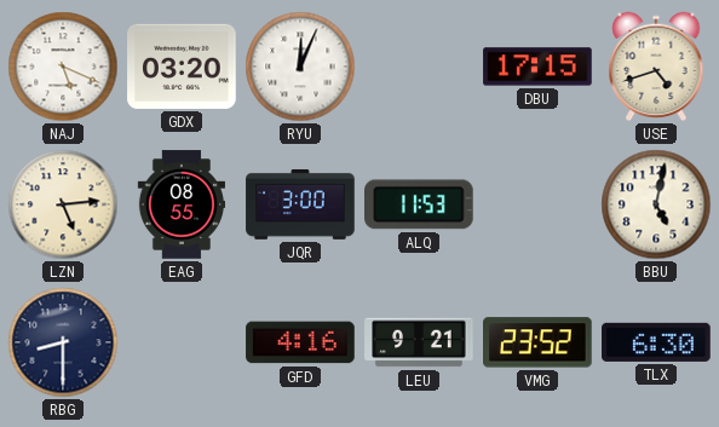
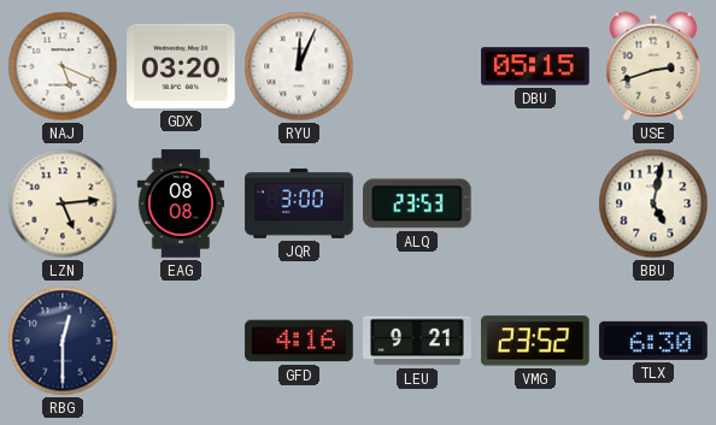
DBU: 17:15 -> 05:15 (535, 66)
USE: 4:42 -> 2:42 (653, 66)
EAG: 08:55 -> 08:08 (180, 203)
ALQ: 11:53 -> 23:53 (418, 203)
RBG: 8:30 -> 12:30 (63, 341)
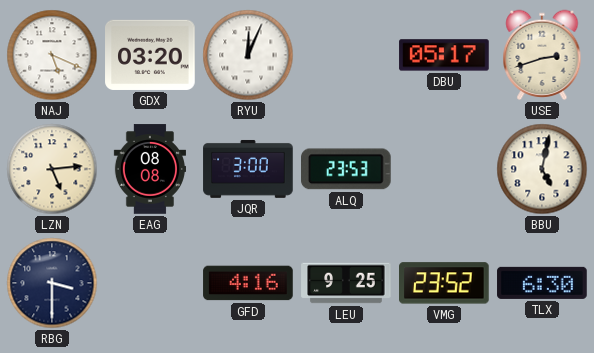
DBU: 05:15 -> 05:17 (444, 55)
RBG: 12:30 -> 3:30 (52, 283)
LEU: 9:21 -> 9:25 (346, 283)
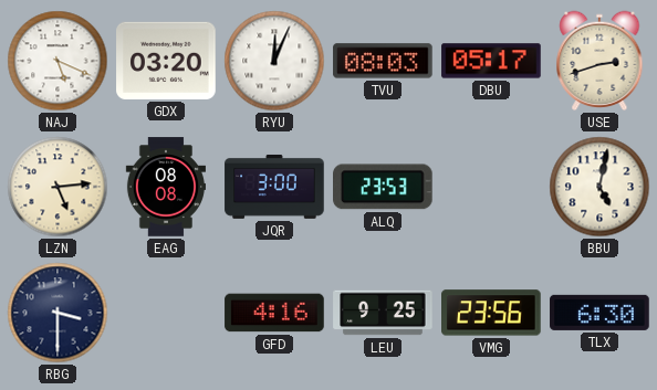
TVU: none -> 08:03 (383, 61)
VMG: 23:52 -> 23:56 (492, 313)
